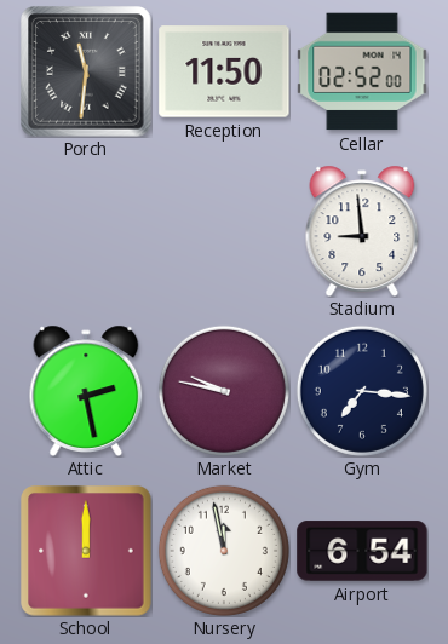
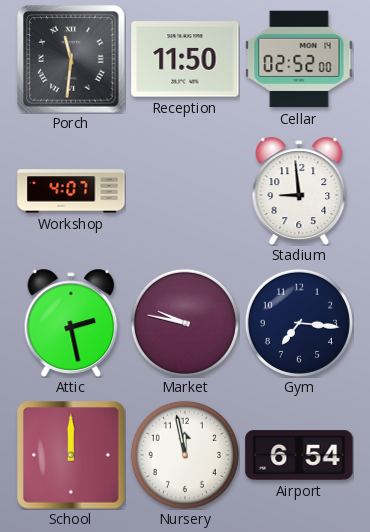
Workshop: none -> 4:07 (71, 191)
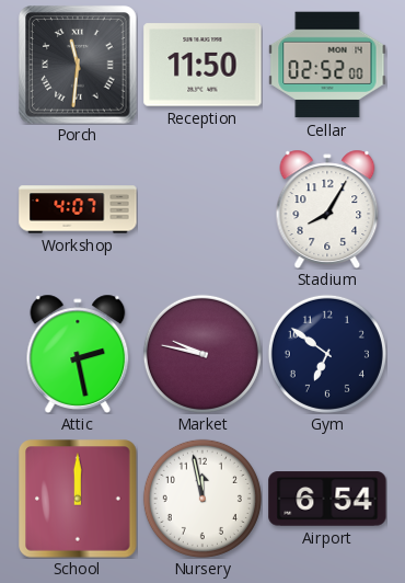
Stadium: 8:59 -> 8:05 (327, 209)
Gym: 7:16 -> 6:51 (327, 354)
